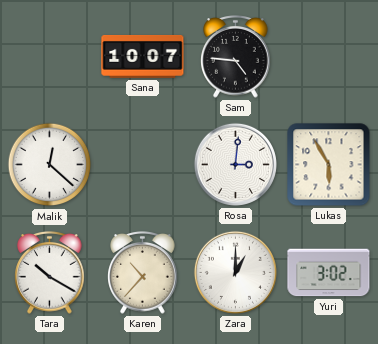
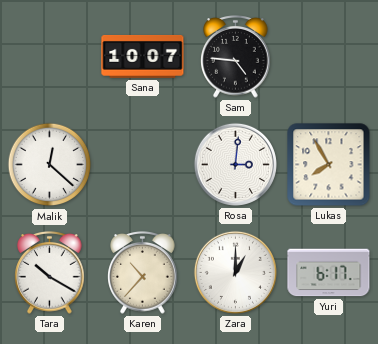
Lukas: 5:55 -> 7:55 (329, 165)
Yuri: 3:02 -> 6:17 (329, 273)
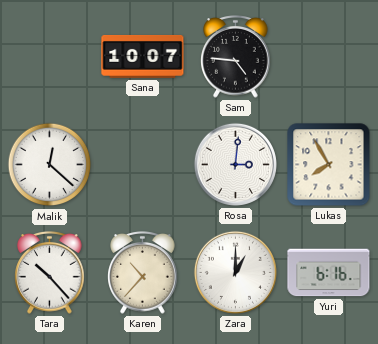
Tara: 10:20 -> 10:23 (50, 273)
Yuri: 6:17 -> 6:16 (329, 273)
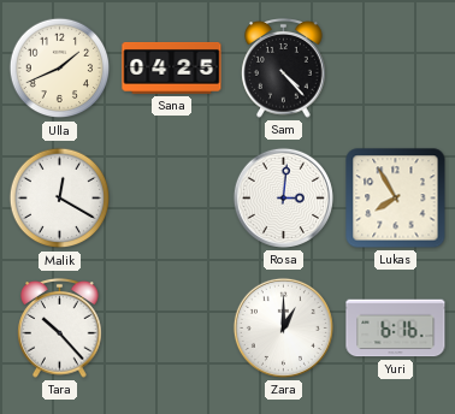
Ulla: none -> 1:41 (60, 69)
Sana: 10:07 -> 04:25 (172, 67)
Sam: 4:46 -> 4:23 (284, 69)
Malik: 12:22 -> 12:20 (60, 199)
Karen: 10:37 -> none (143, 273)
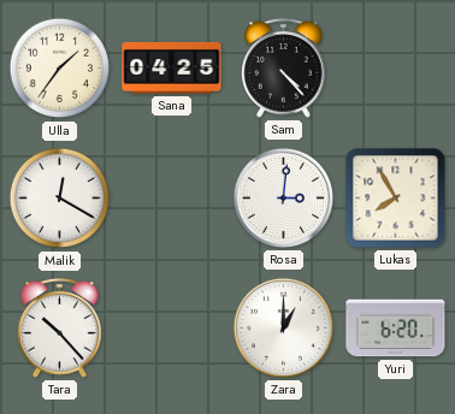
Ulla: 1:41 -> 1:36 (60, 69)
Yuri: 6:16 -> 6:20 (396, 329)
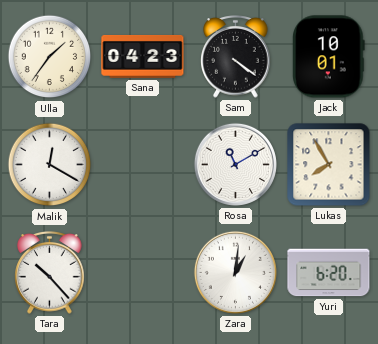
Sana: 04:25 -> 04:23 (143, 56)
Sam: 4:23 -> 4:21 (236, 57)
Jack: none -> 10:01 (329, 57)
Rosa: 3:01 -> 11:10 (235, 164)
Zara: 1:00 -> 1:01 (235, 272)
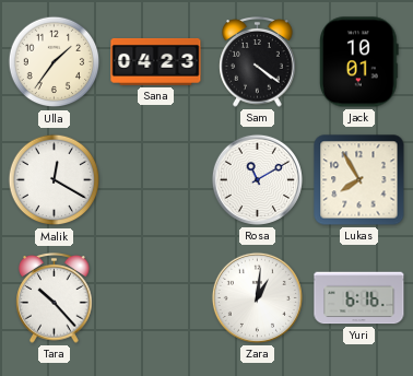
Yuri: 6:20 -> 6:16 (359, 298)
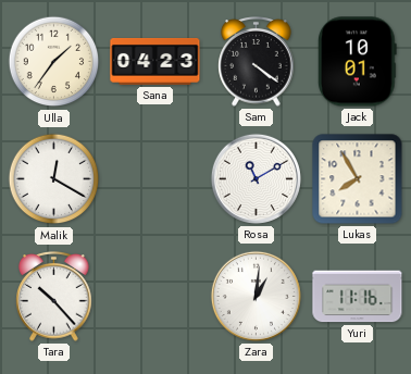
Yuri: 6:16 -> 11:16 (358, 297)
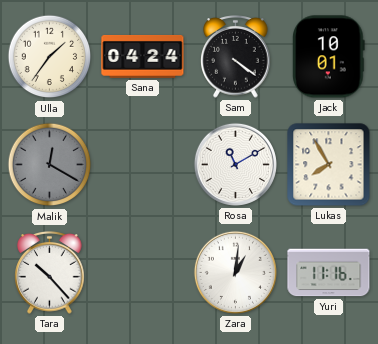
Sana: 04:23 -> 04:24 (143, 56)
Malik dial: white -> grey (50, 165)
